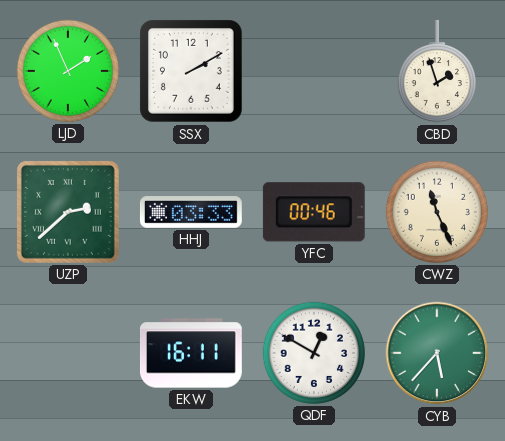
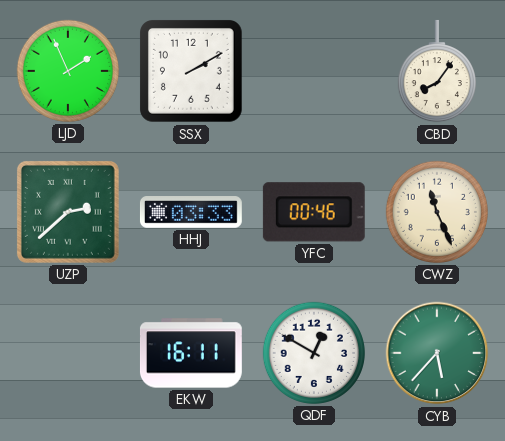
CBD: 1:57 -> 8:06 (437, 71)
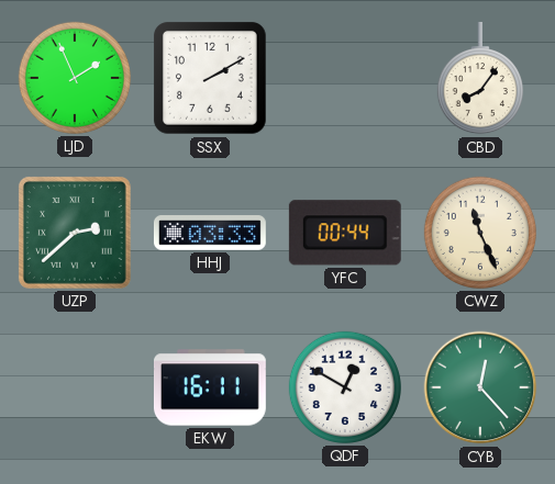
YFC: 00:46 -> 00:44 (345, 233)
CYB: 5:37 -> 12:23 (480, 387)
